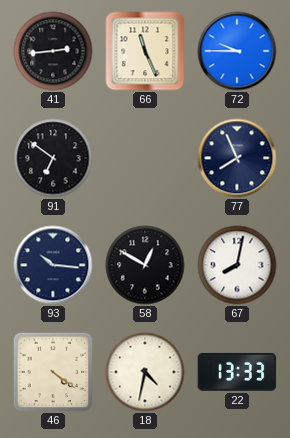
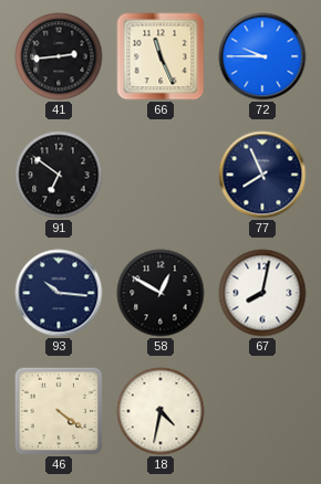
22: 13:33 -> none (237, 372)
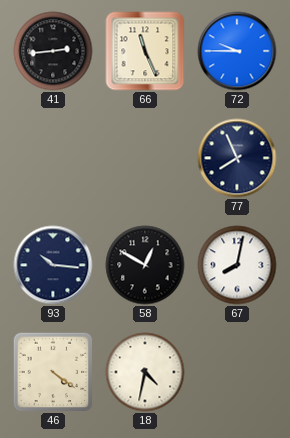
91: 6:51 -> none (59, 175)
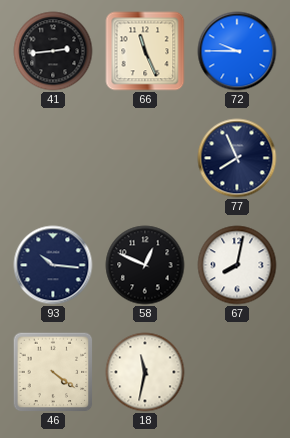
58: 12:50 -> 12:49 (145, 265)
18: 4:32 -> 11:32 (145, 372)
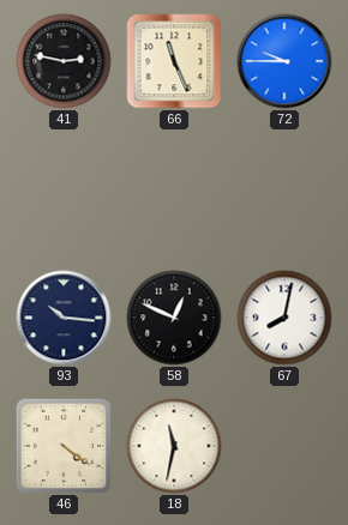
41: 2:44 -> 2:47 (64, 61)
77: 7:56 -> none (237, 158)
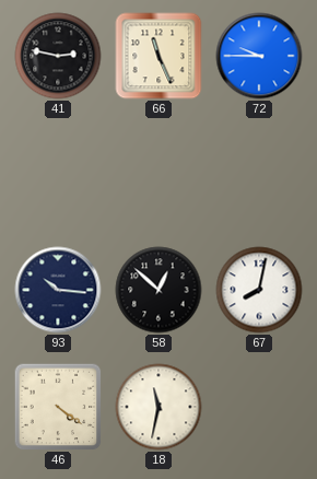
58: 12:49 -> 12:52 (158, 290)
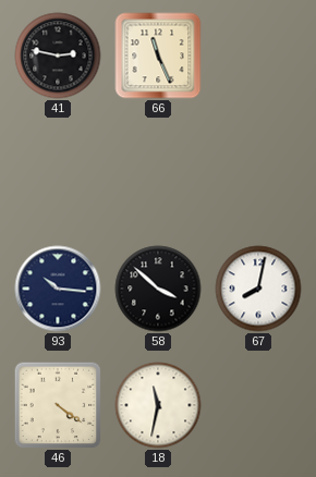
72: 9:45 -> none (259, 56)
58: 12:52 -> 3:52 (158, 289)
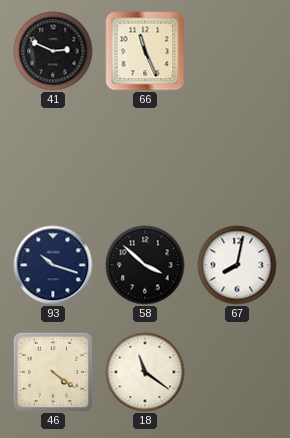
41: 2:47 -> 2:49 (53, 51)
93: 10:16 -> 10:18 (53, 265)
18: 11:32 -> 11:21 (145, 372)
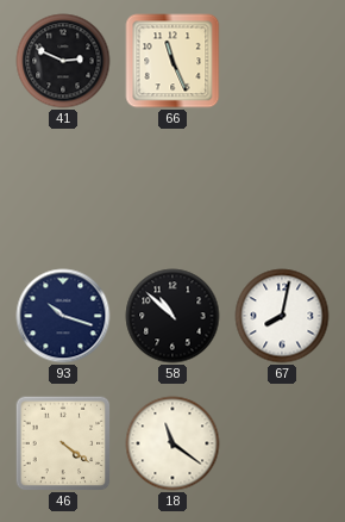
58: 3:52 -> 10:52 (172, 316)
